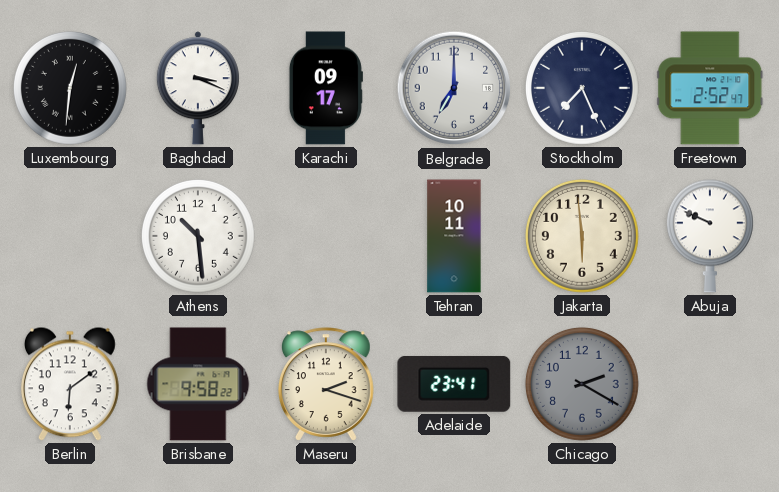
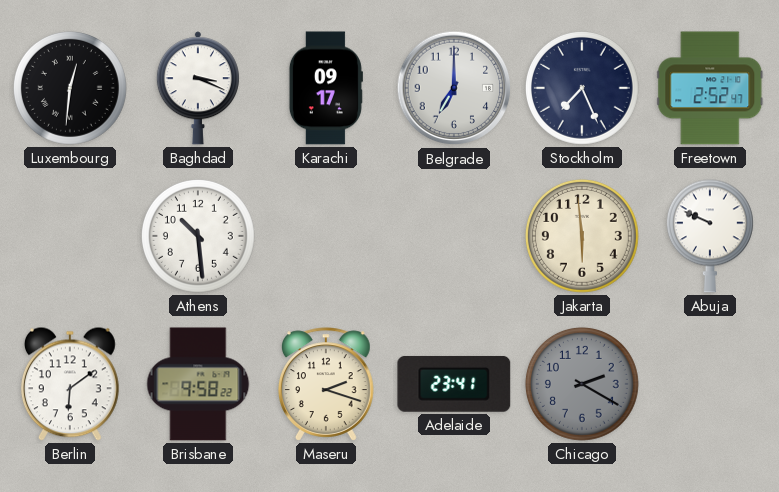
Tehran: 10:11 -> none (454, 236)
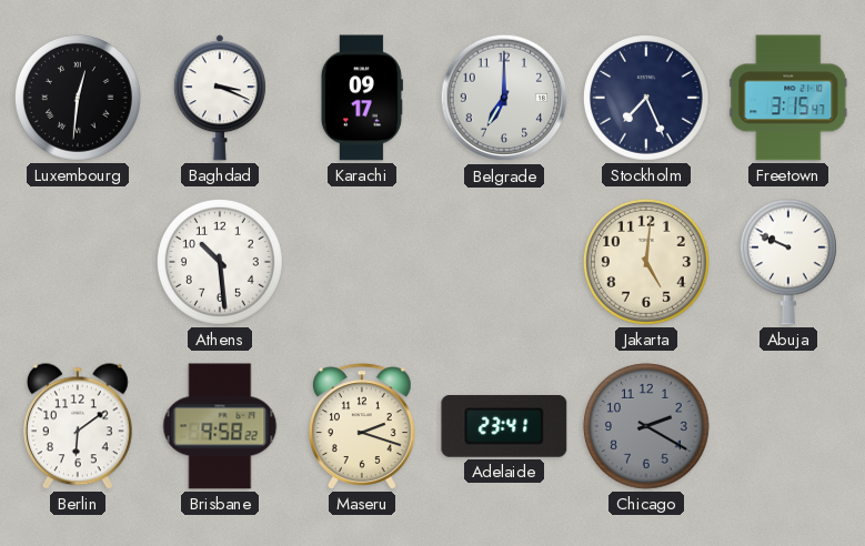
Freetown: 2:52 -> 3:15 (788, 98)
Jakarta: 5:59 -> 5:01 (646, 262)
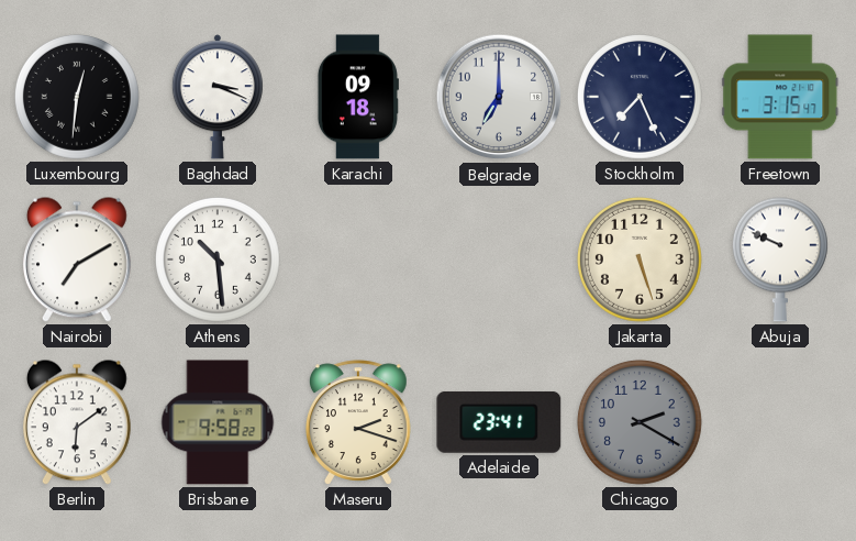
Karachi: 09:17 -> 09:18 (358, 97)
Nairobi: none -> 7:10 (77, 260)
Jakarta: 5:01 -> 5:27 (640, 260)
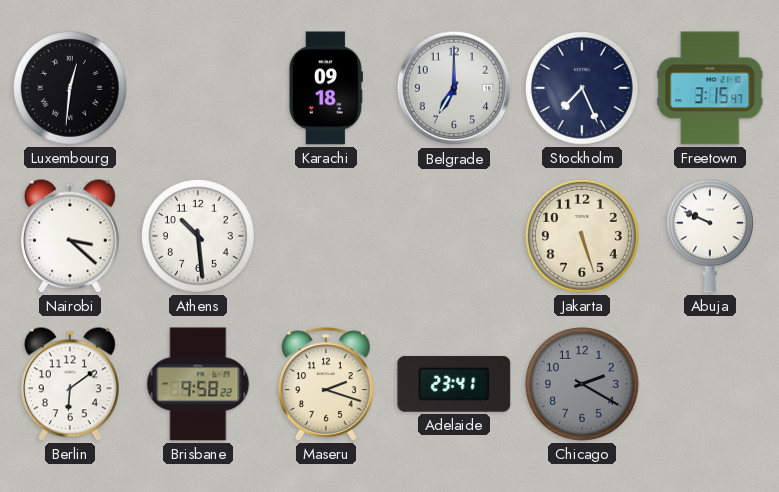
Baghdad: 3:19 -> none (218, 97)
Nairobi: 7:10 -> 3:22 (70, 236)
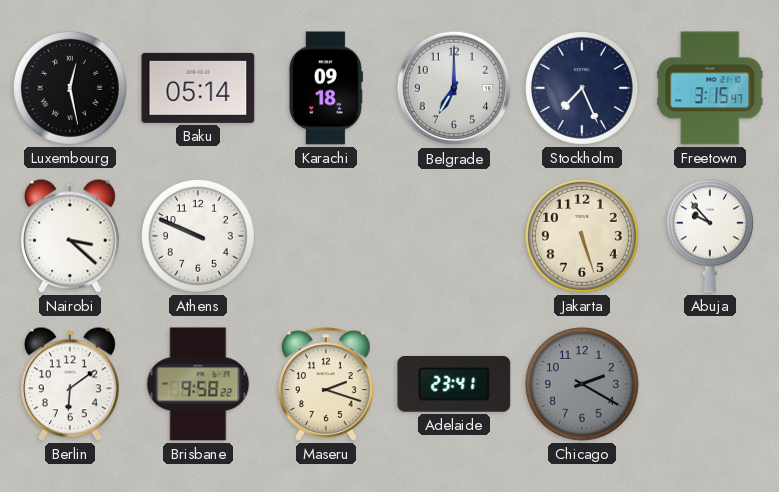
Luxembourg: 12:31 -> 12:28 (70, 88)
Baku: none -> 05:14 (198, 88)
Athens: 10:29 -> 9:49 (198, 236)
Abuja: 9:49 -> 9:53 (710, 236)
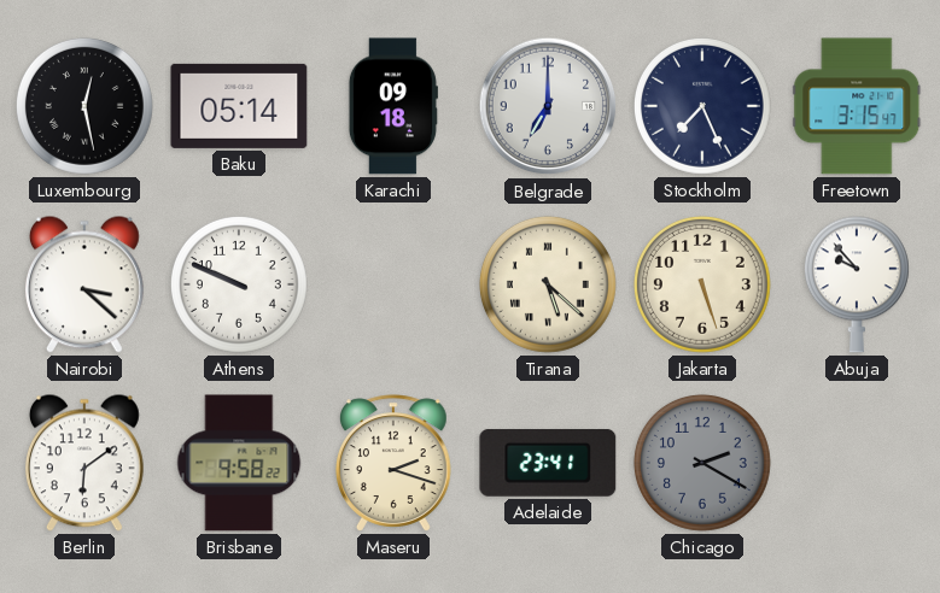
Tirana: none -> 5:22 (548, 284)
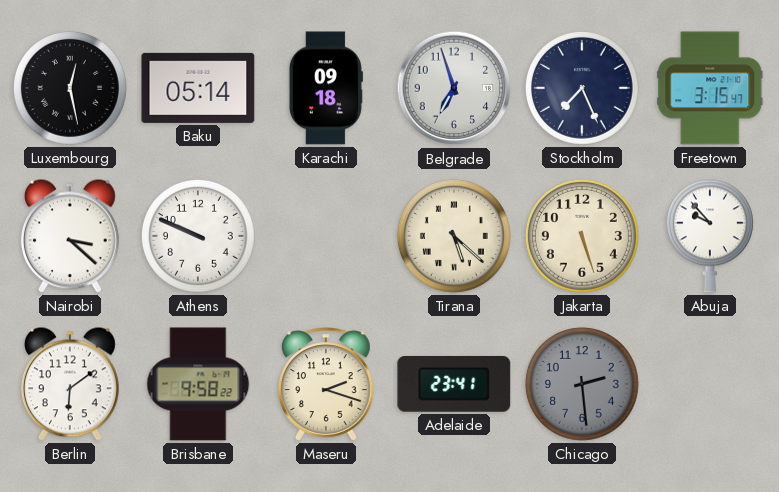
Belgrade: 7:00 -> 6:57 (454, 88)
Chicago: 2:20 -> 2:29 (582, 384)
